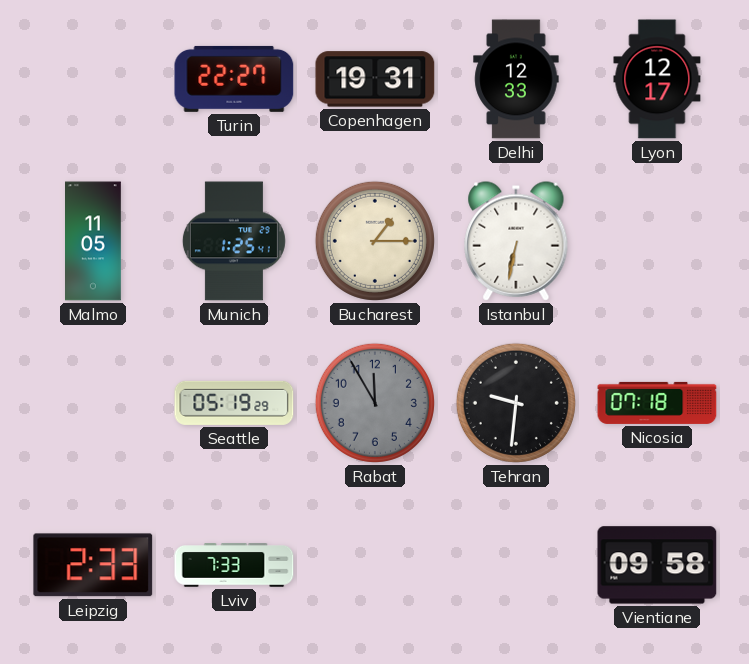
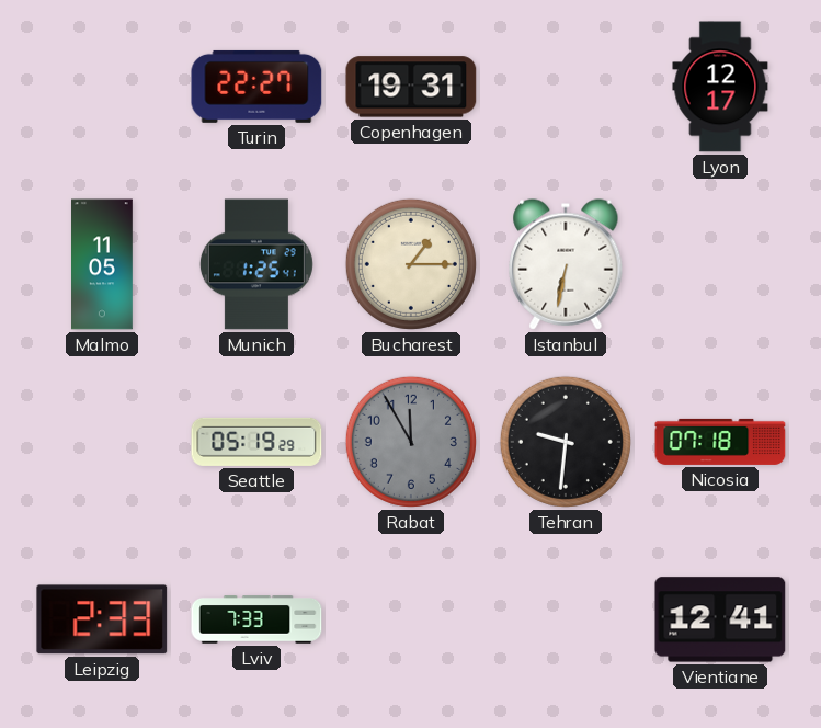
Delhi: 12:33 -> none (516, 79)
Vientiane: 09:58 -> 12:41 (720, 619)
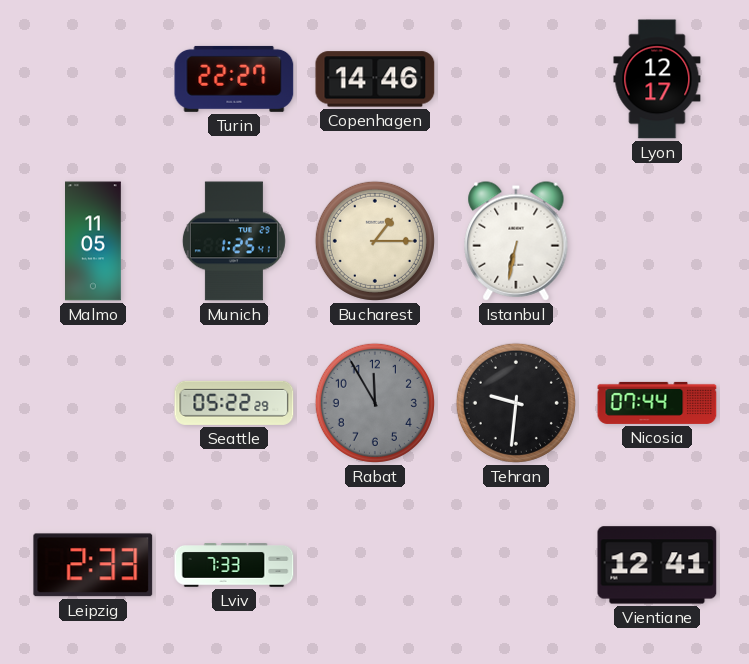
Copenhagen: 19:31 -> 14:46 (375, 79)
Seattle: 05:19 -> 05:22 (234, 403)
Nicosia: 07:18 -> 07:44 (657, 403)
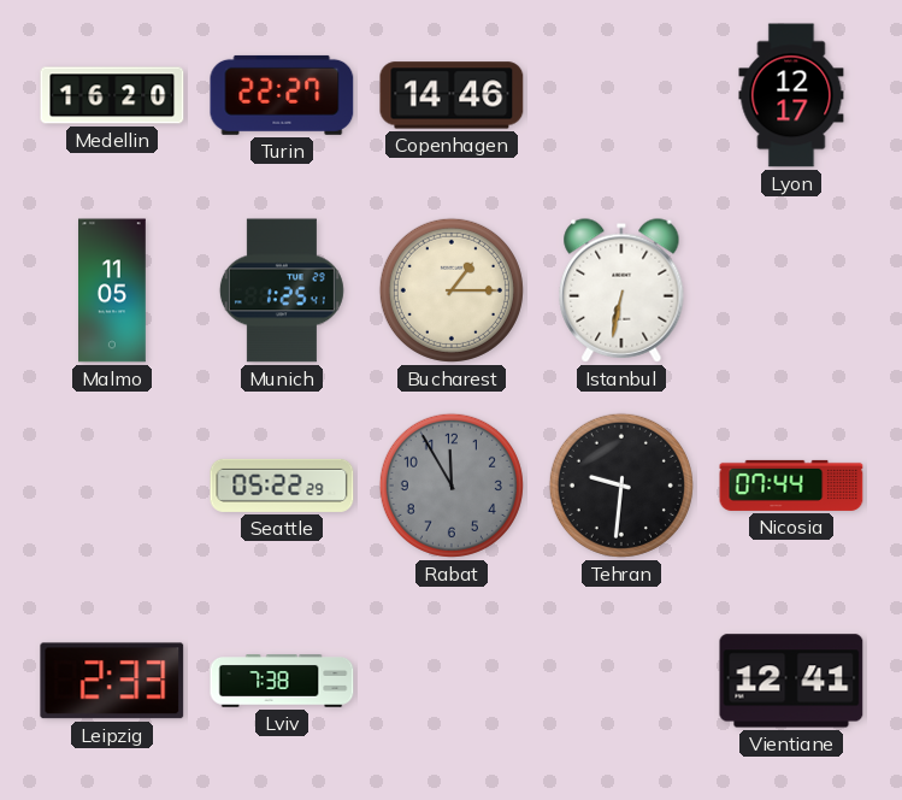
Medellin: none -> 16:20 (112, 95)
Lviv: 7:33 -> 7:38 (282, 681)
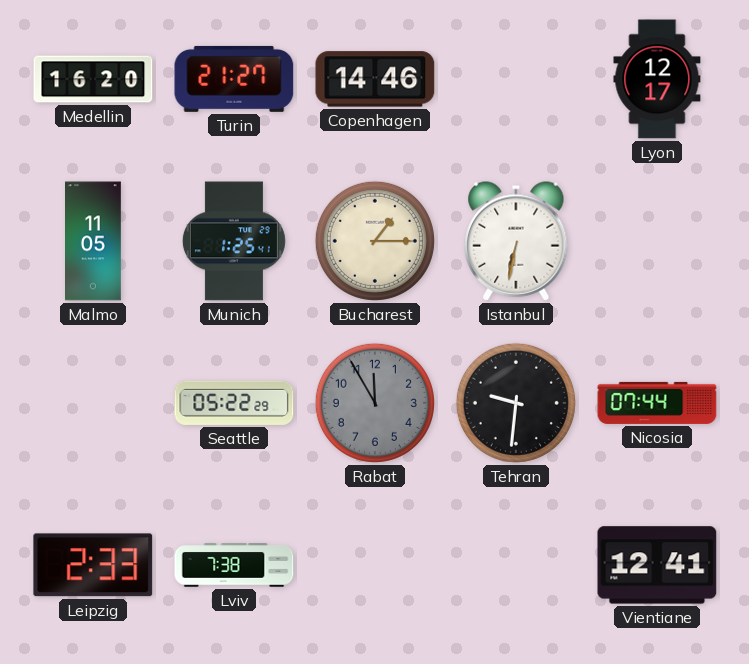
Turin: 22:27 -> 21:27 (234, 79)
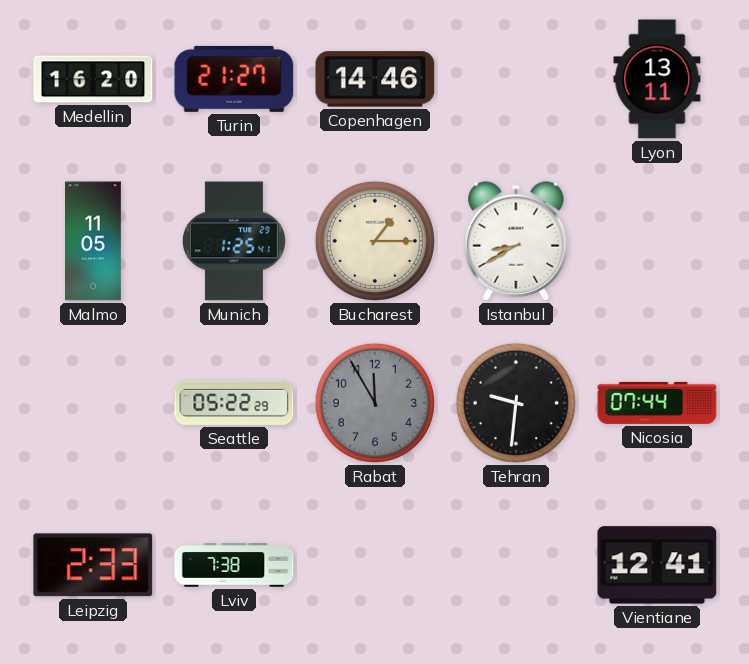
Lyon: 12:17 -> 13:11 (657, 79)
Istanbul: 6:32 -> 8:40 (516, 241)
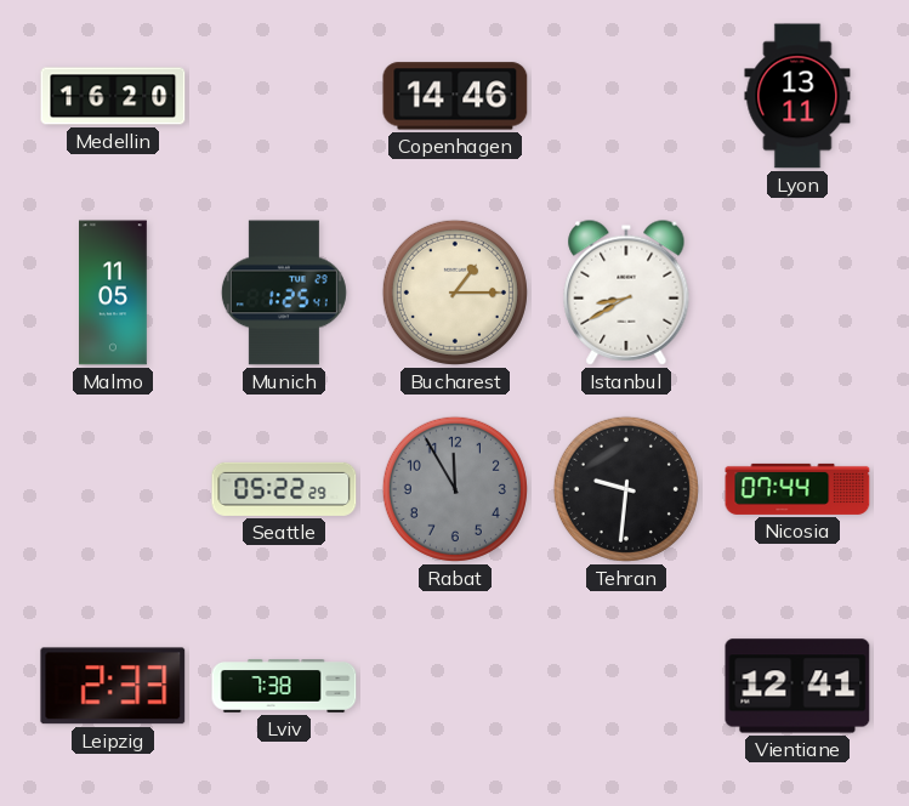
Turin: 21:27 -> none (234, 79)
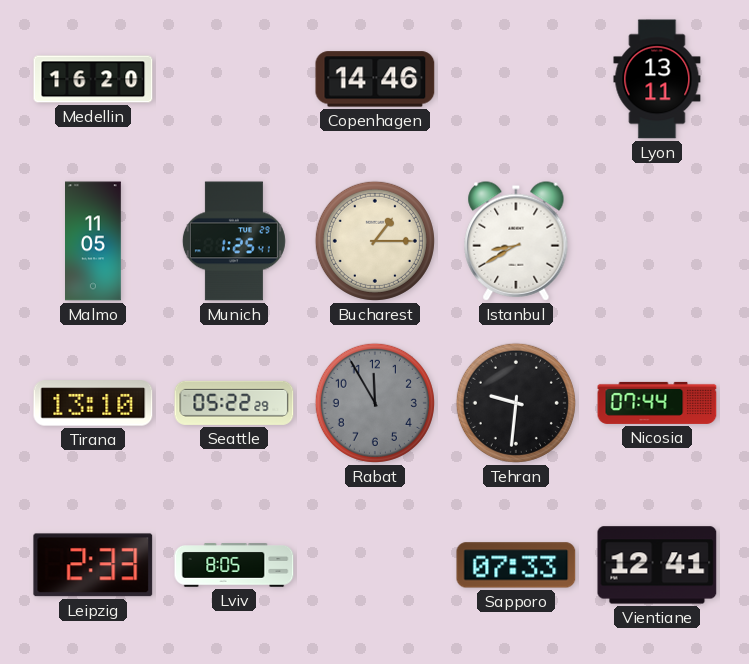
Tirana: none -> 13:10 (93, 403)
Lviv: 7:38 -> 8:05 (234, 565)
Sapporo: none -> 07:33 (516, 565)
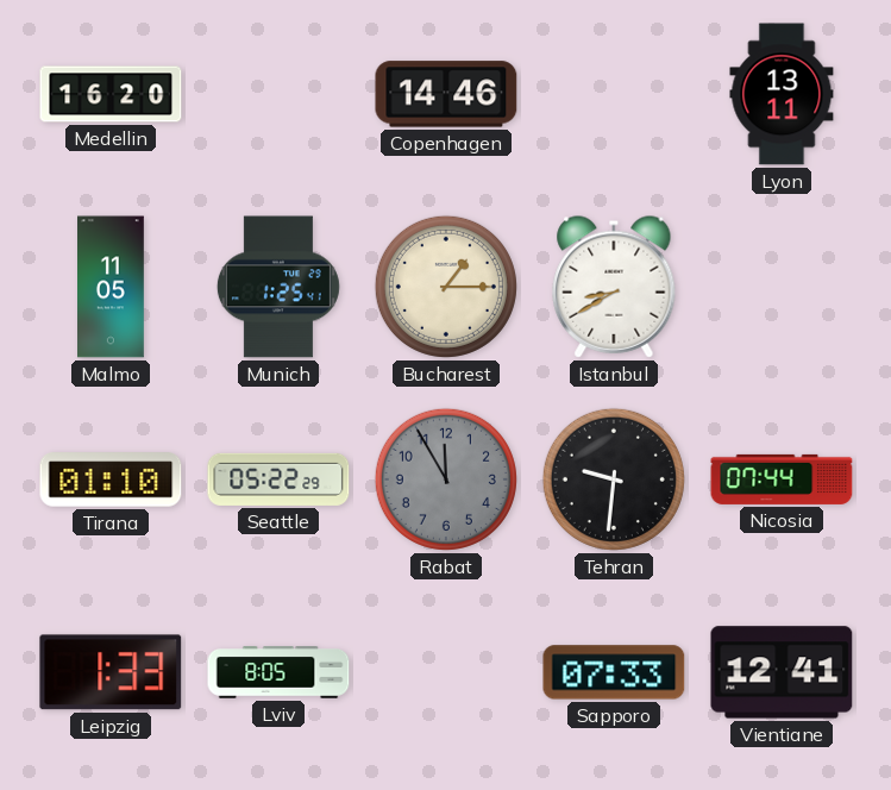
Tirana: 13:10 -> 01:10 (111, 479)
Leipzig: 2:33 -> 1:33 (111, 672)
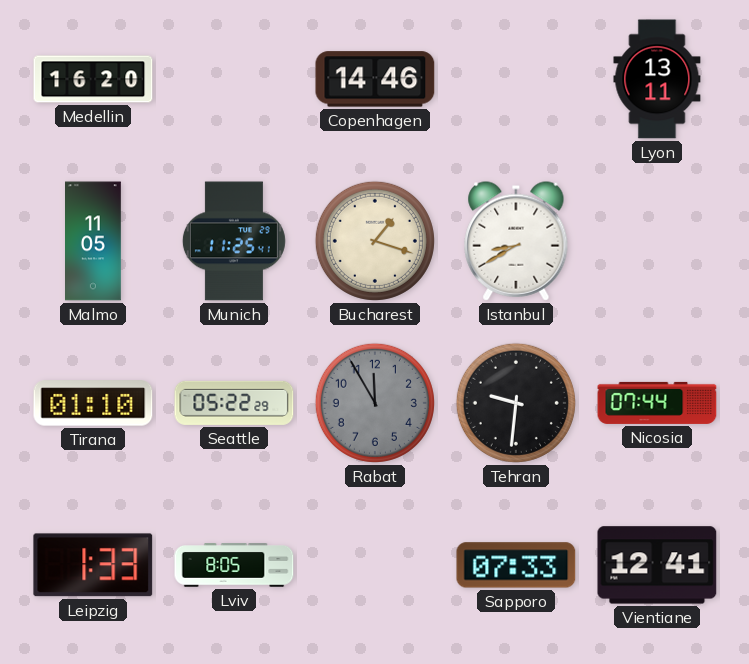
Munich: 1:25 -> 11:25 (234, 241)
Bucharest: 1:15 -> 1:18 (375, 241)
